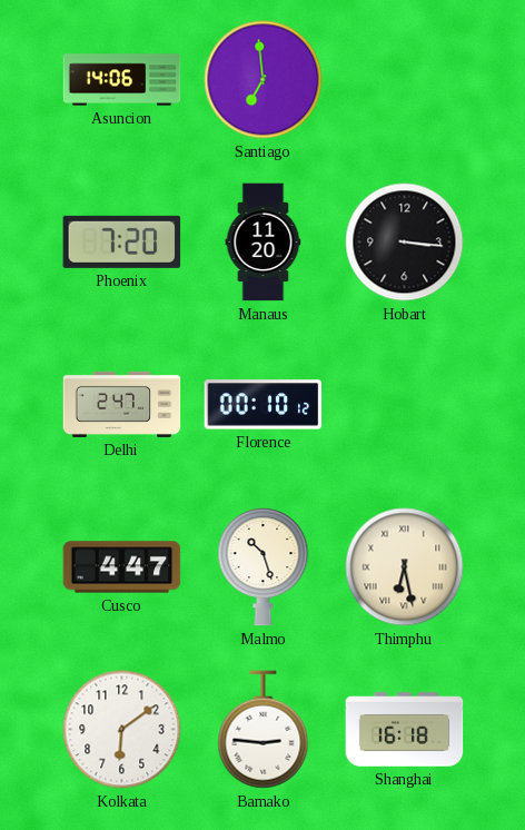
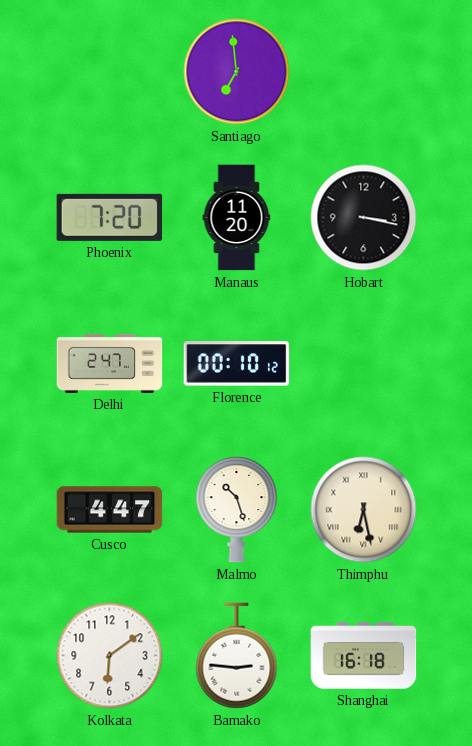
Asuncion: 14:06 -> none (122, 80)
Hobart: 3:16 -> 3:17 (364, 218)
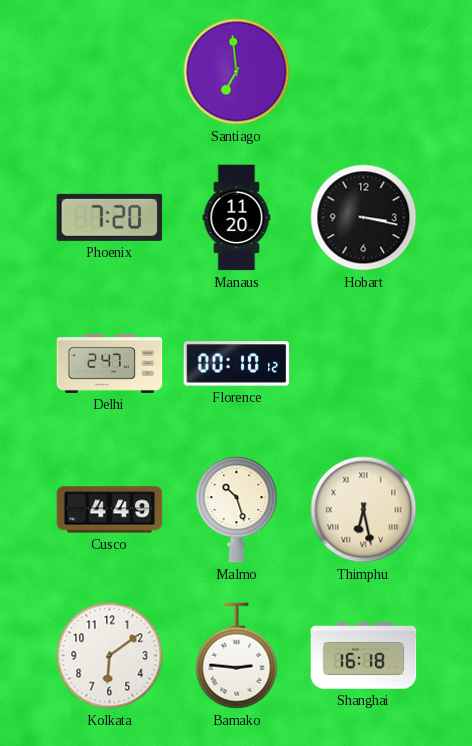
Cusco: 4:47 -> 4:49 (110, 510)
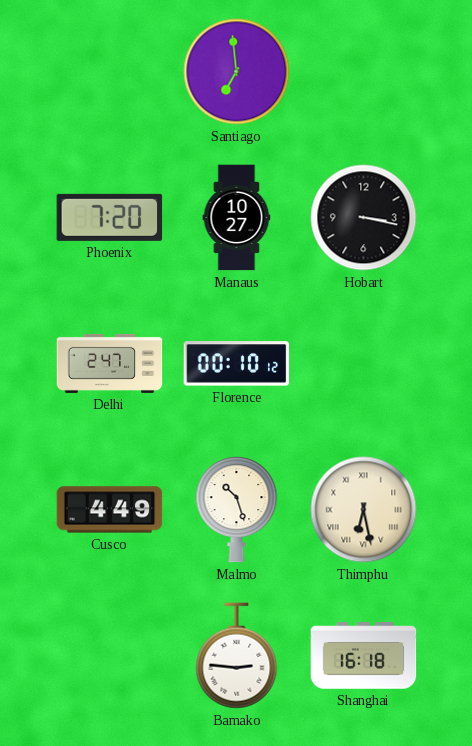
Manaus: 11:20 -> 10:27 (237, 218)
Kolkata: 6:09 -> none (110, 656)
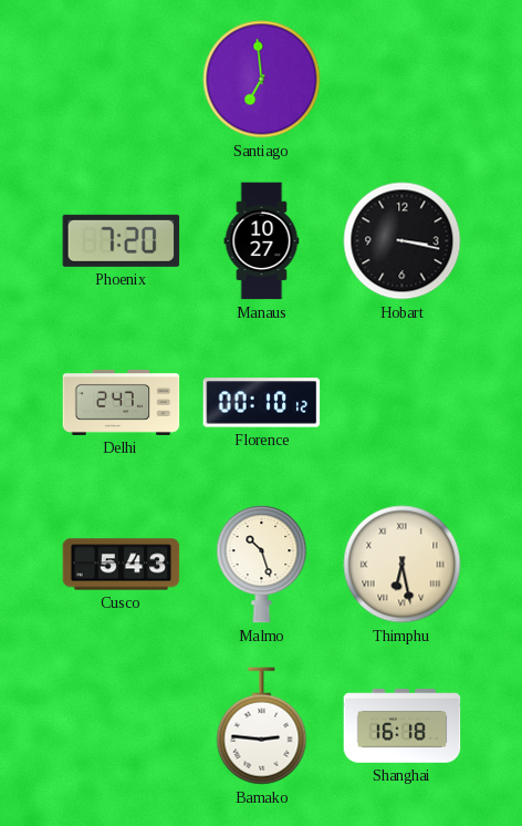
Cusco: 4:49 -> 5:43 (122, 565)
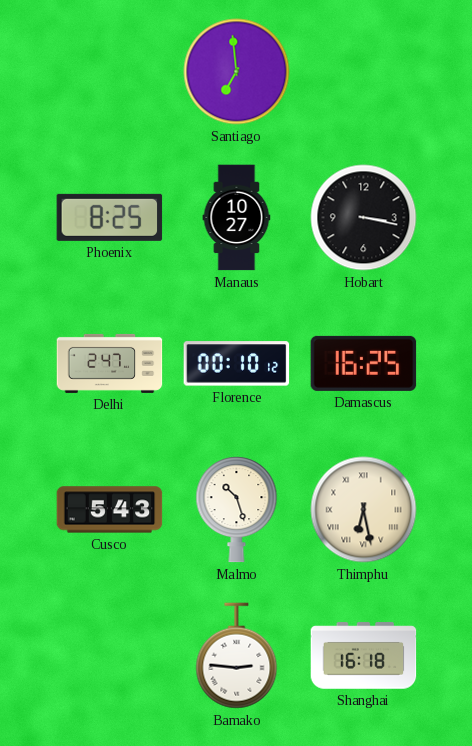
Phoenix: 7:20 -> 8:25 (110, 217)
Damascus: none -> 16:25 (364, 363)
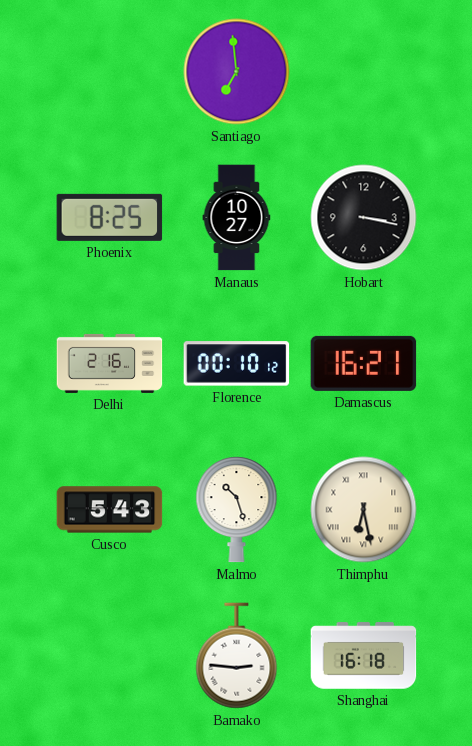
Delhi: 2:47 -> 2:16 (110, 363)
Damascus: 16:25 -> 16:21 (364, 363)
